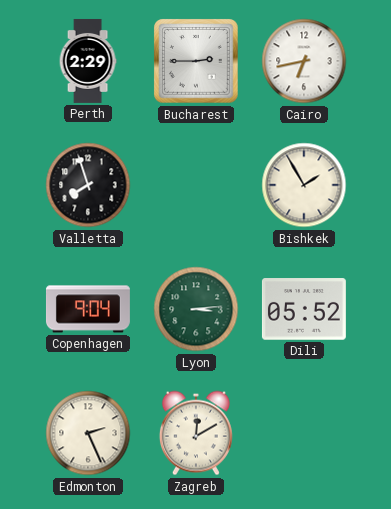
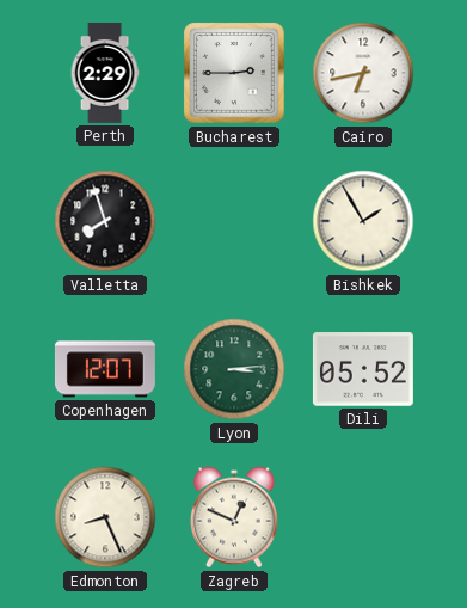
Copenhagen: 9:04 -> 12:07 (105, 369)
Edmonton: 2:26 -> 8:26 (105, 517)
Zagreb: 12:10 -> 12:49 (234, 517)
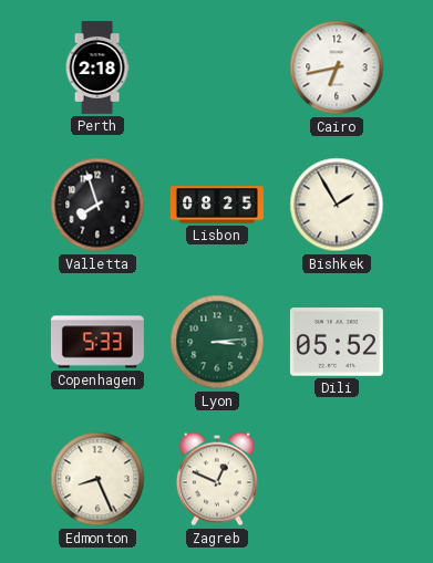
Perth: 2:29 -> 2:18 (97, 67)
Bucharest: 2:45 -> none (234, 73)
Lisbon: none -> 08:25 (217, 205)
Copenhagen: 12:07 -> 5:33 (97, 342)
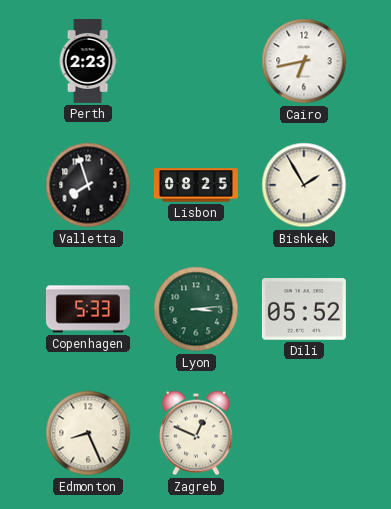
Perth: 2:18 -> 2:23 (88, 61)
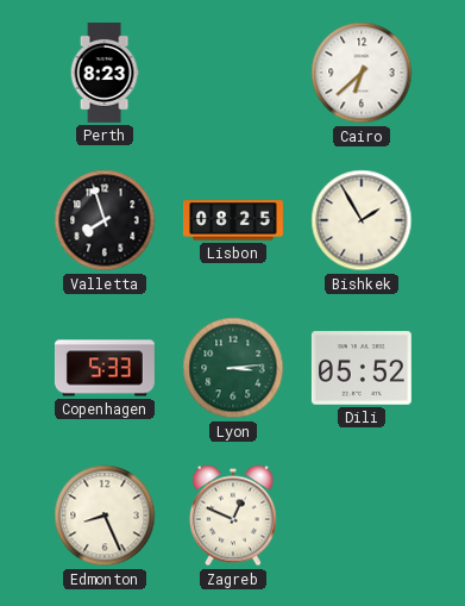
Perth: 2:23 -> 8:23 (105, 73)
Cairo: 6:43 -> 6:38 (362, 73)
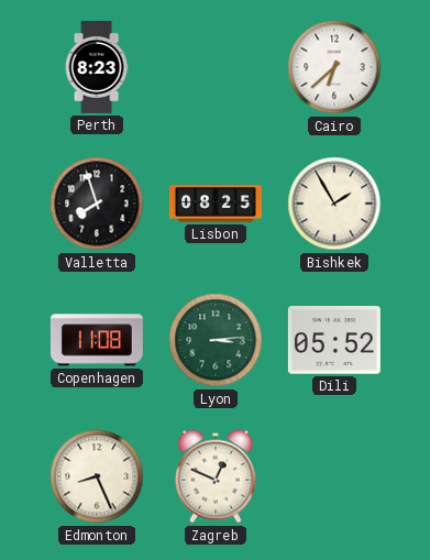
Copenhagen: 5:33 -> 11:08 (97, 340)
